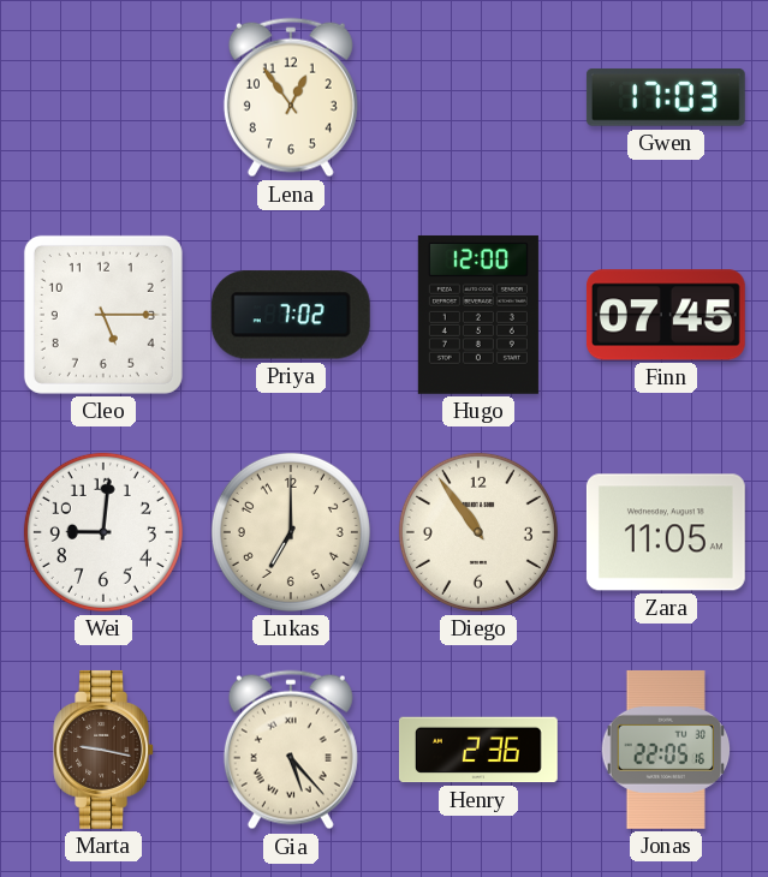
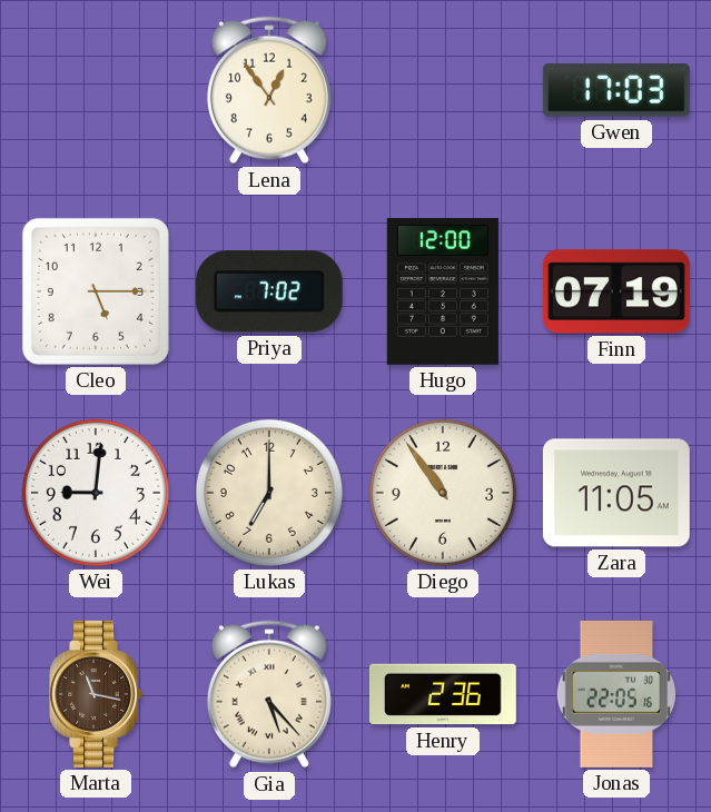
Finn: 07:45 -> 07:19 (616, 291)
Marta: 9:17 -> 11:17 (96, 694)
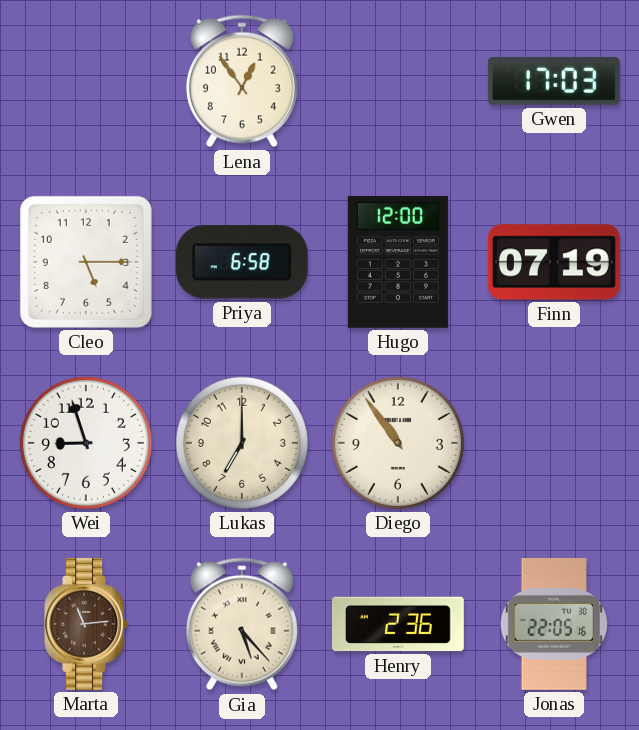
Priya: 7:02 -> 6:58 (242, 262)
Wei: 9:01 -> 8:57 (86, 443)
Zara: 11:05 -> none (616, 493)
Marta: 11:17 -> 11:14 (86, 624)
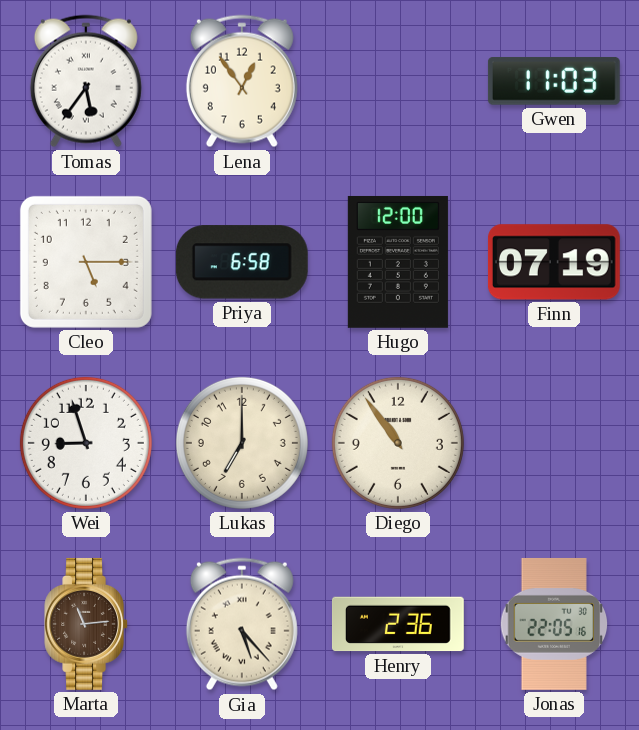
Tomas: none -> 5:36 (86, 81)
Gwen: 17:03 -> 11:03 (554, 81)
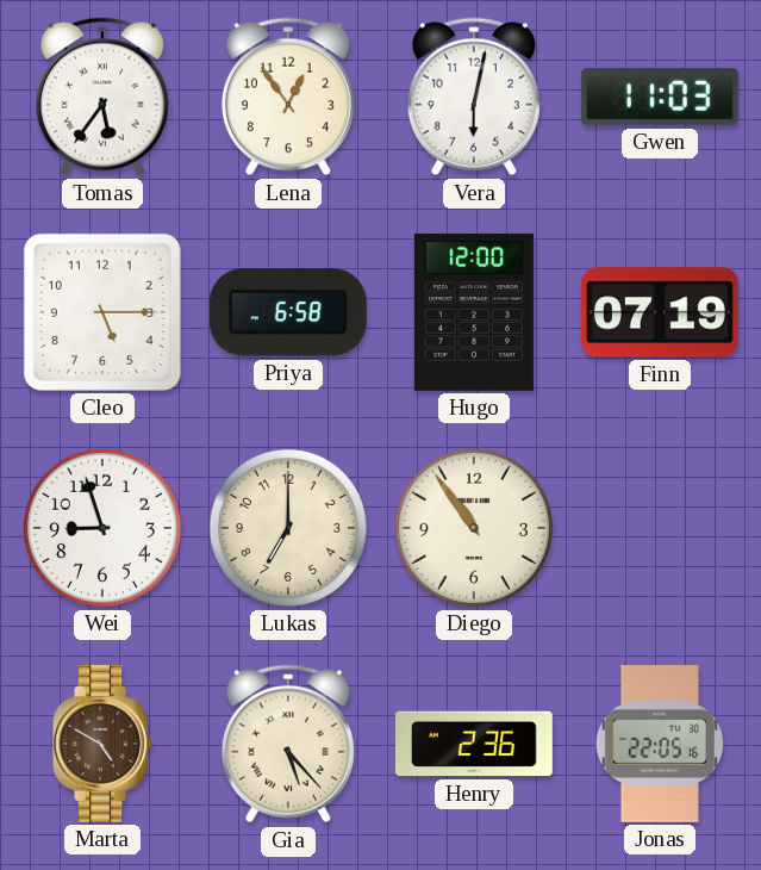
Vera: none -> 6:02 (474, 97)
Marta: 11:14 -> 4:50 (102, 744)
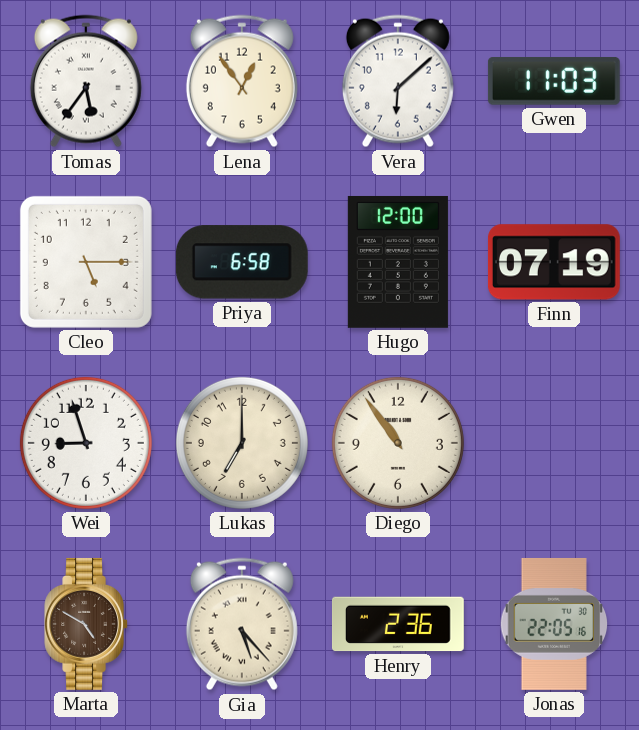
Vera: 6:02 -> 6:08 (398, 81)
